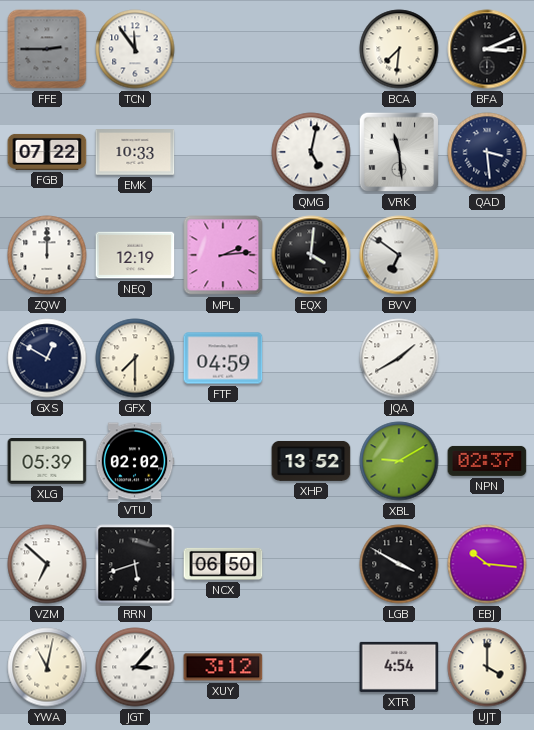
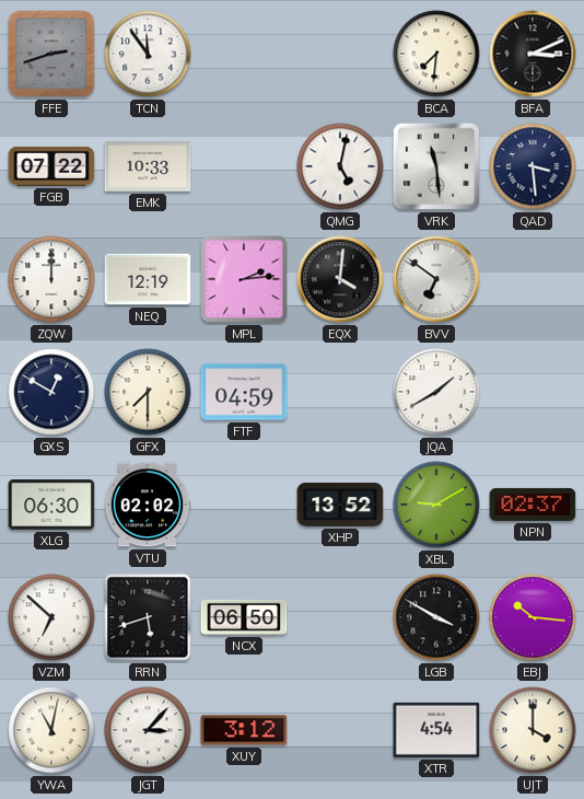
FFE: 2:45 -> 2:42 (51, 54)
XLG: 05:39 -> 06:30 (51, 506)
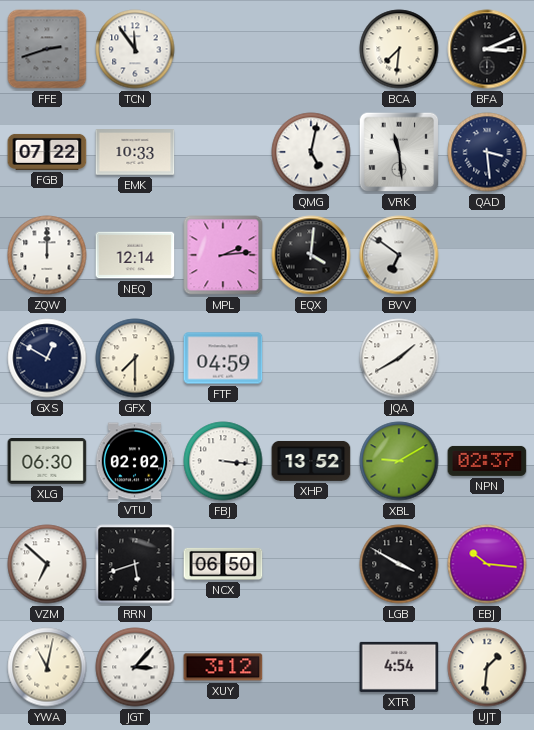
NEQ: 12:19 -> 12:14 (135, 255)
FBJ: none -> 3:16 (223, 461)
UJT: 4:00 -> 1:31 (487, 667)
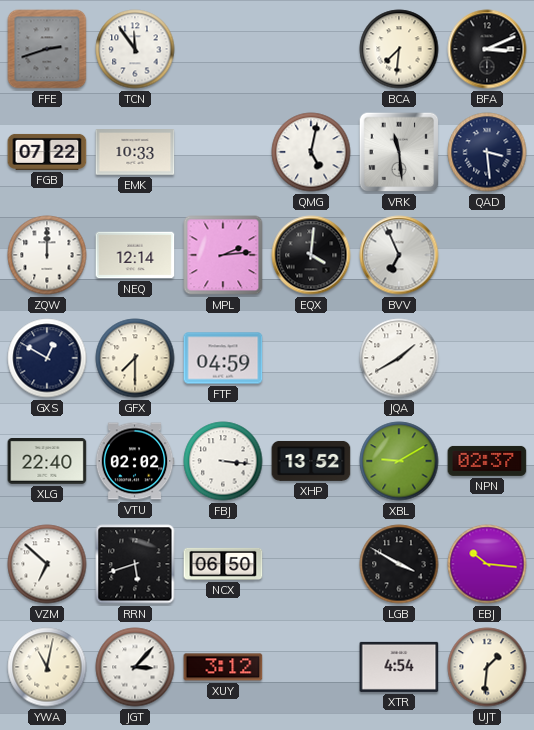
BVV: 6:51 -> 6:56 (399, 255)
XLG: 06:30 -> 22:40 (47, 462)
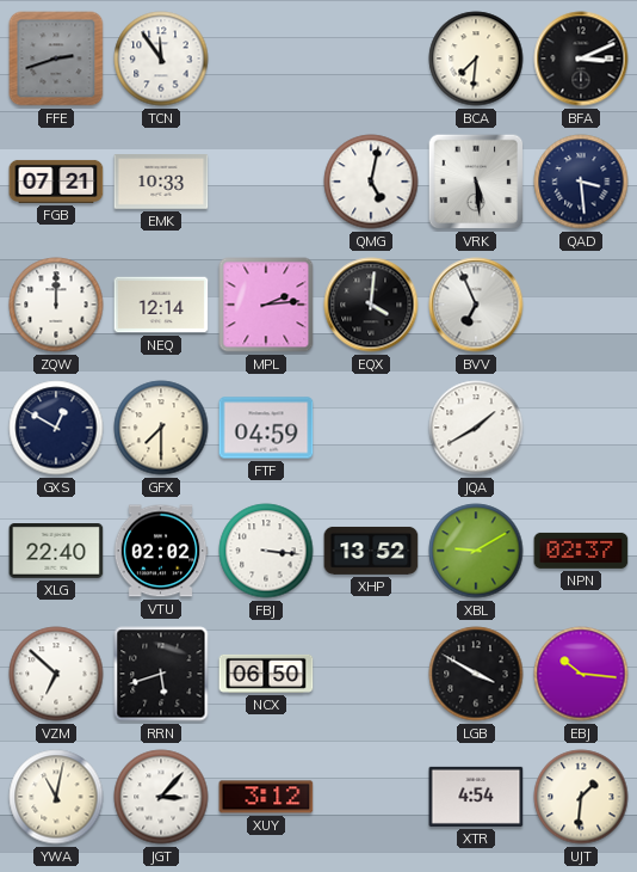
FGB: 07:22 -> 07:21 (56, 182)
VRK: 11:29 -> 5:29 (476, 182)
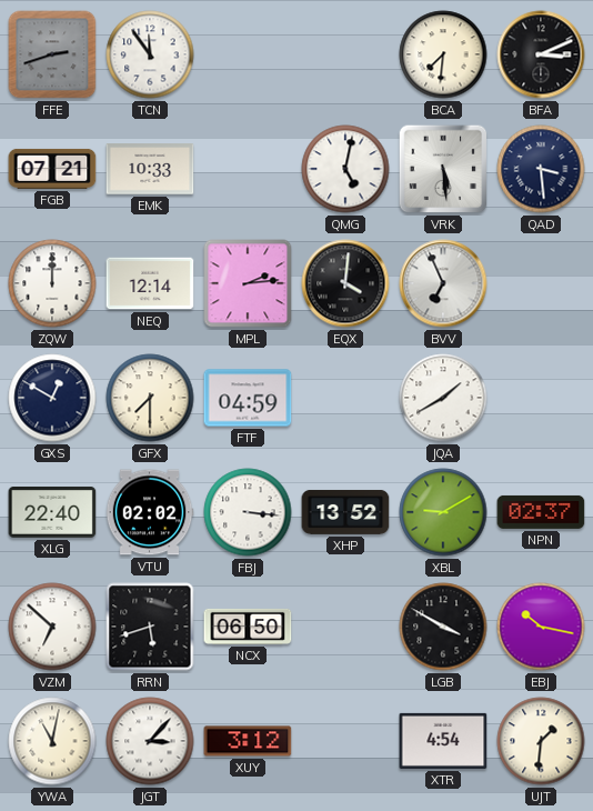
EBJ: 10:16 -> 10:17 (541, 627)
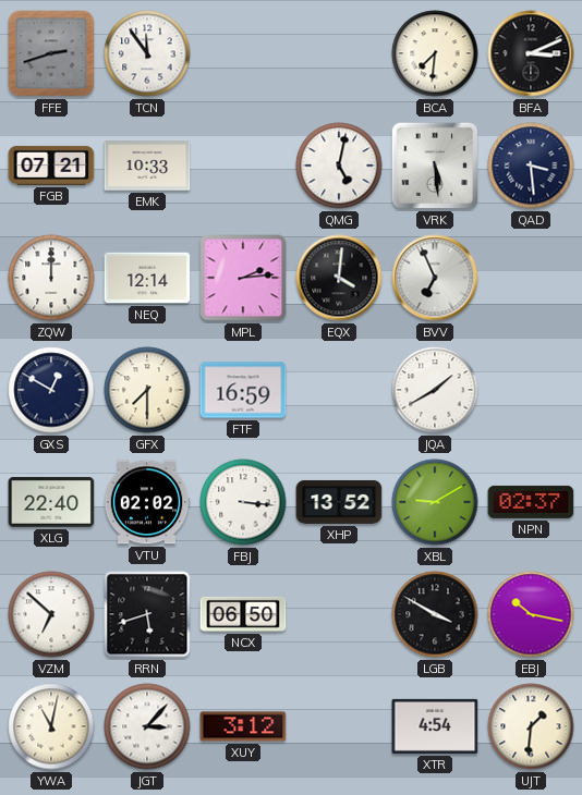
FTF: 04:59 -> 16:59 (243, 390)
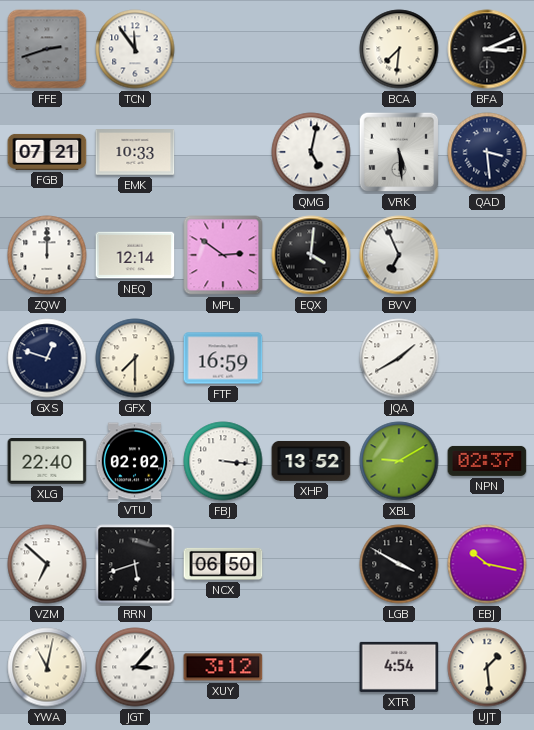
MPL: 2:14 -> 2:51 (223, 255)
GXS: 12:50 -> 12:48 (47, 358)
UJT: 1:31 -> 1:29 (487, 667)
